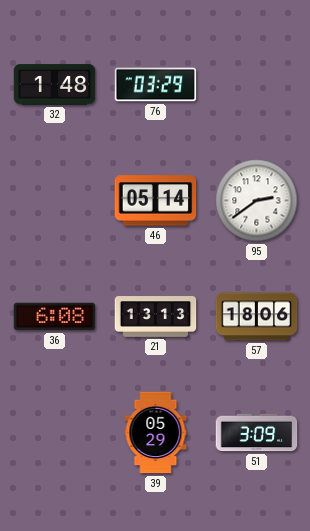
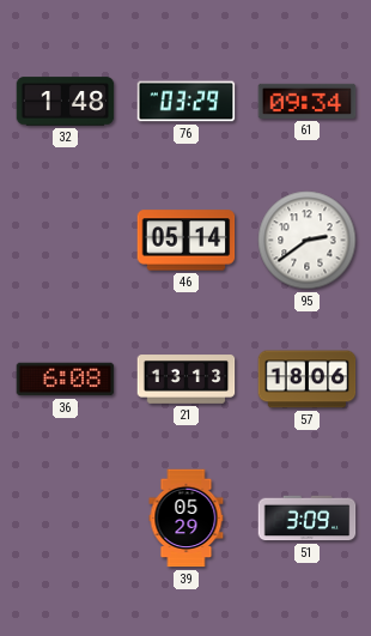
61: none -> 09:34 (308, 101)
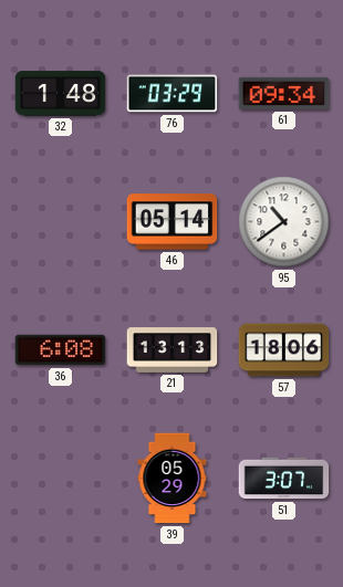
95: 2:39 -> 10:39 (284, 222)
51: 3:09 -> 3:07 (284, 479)
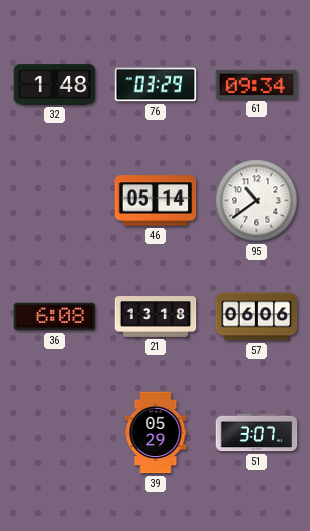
21: 13:13 -> 13:18 (156, 317)
57: 18:06 -> 06:06 (257, 317)
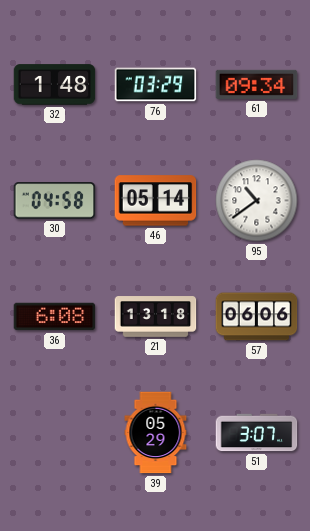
30: none -> 04:58 (55, 201)
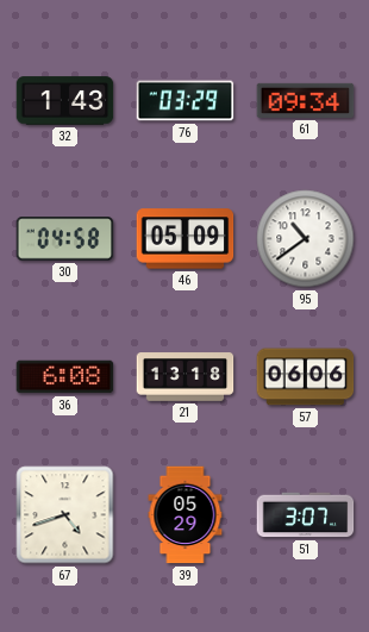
32: 1:48 -> 1:43 (65, 101)
46: 05:14 -> 05:09 (186, 239)
67: none -> 4:42 (65, 515)
